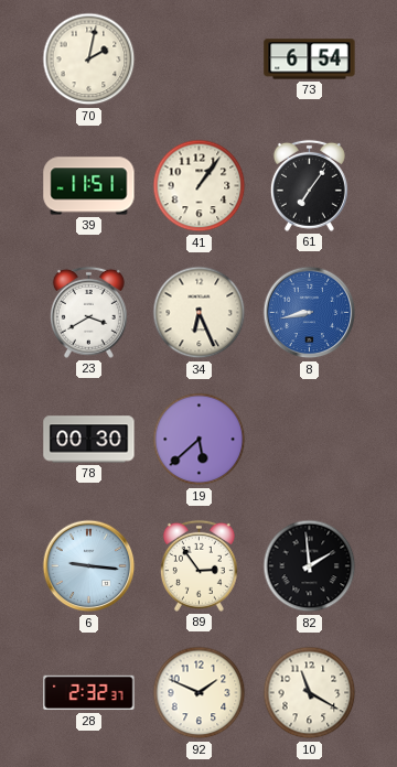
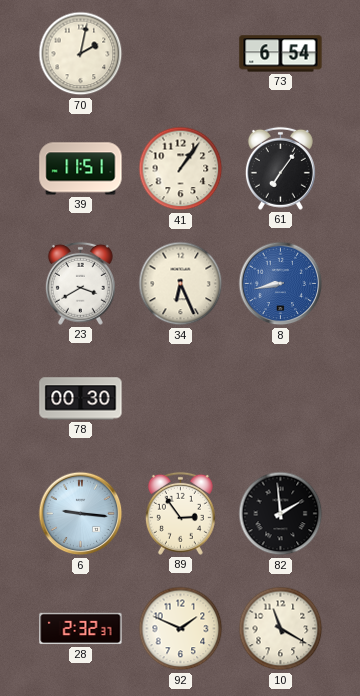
19: 5:38 -> none (200, 440)
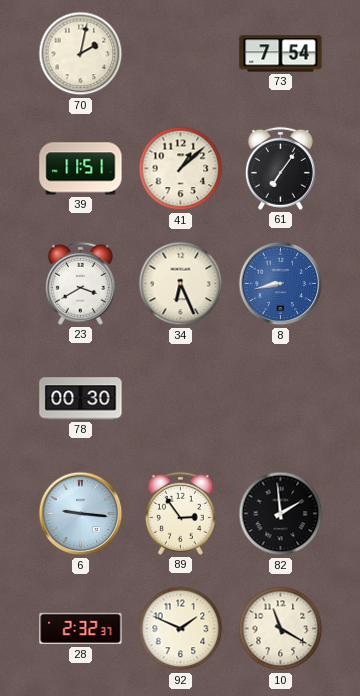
73: 6:54 -> 7:54 (281, 54)
41: 1:06 -> 1:08 (181, 169)
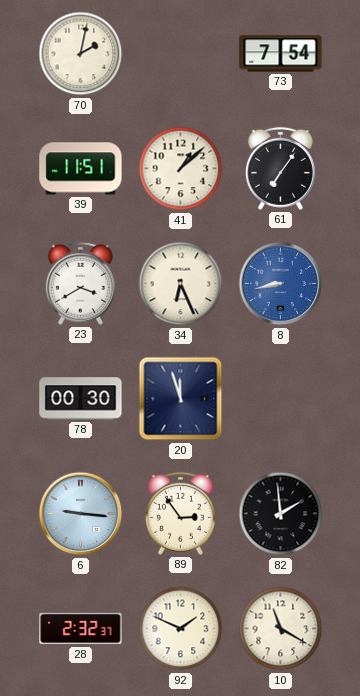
20: none -> 11:57 (181, 399)
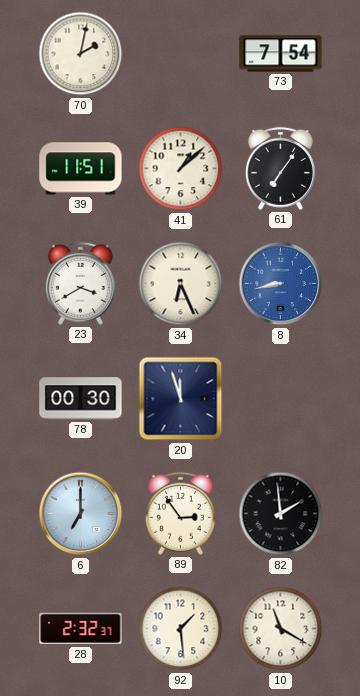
6: 9:16 -> 7:00 (81, 514)
92: 1:49 -> 1:29 (181, 629)
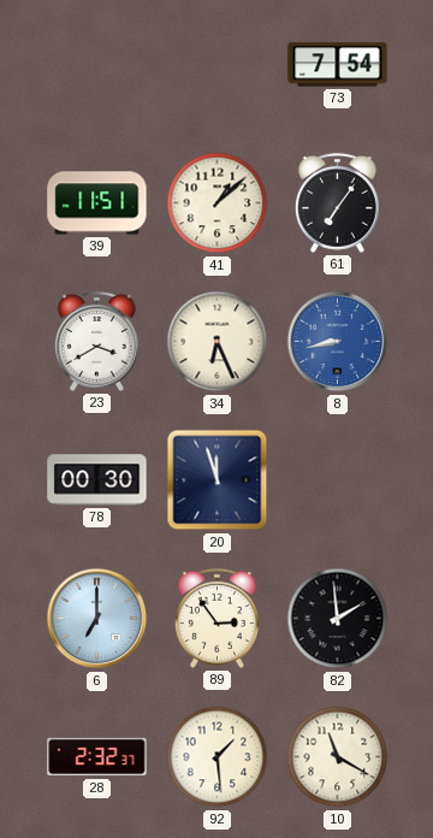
70: 2:02 -> none (81, 54)
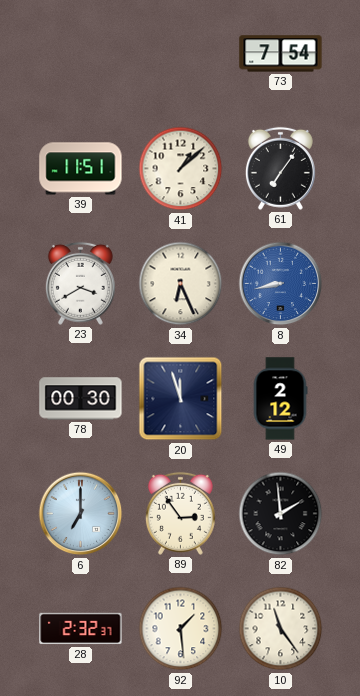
49: none -> 2:12 (280, 399)
10: 11:20 -> 11:24 (281, 629)
